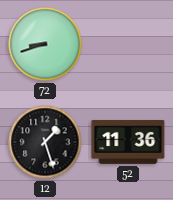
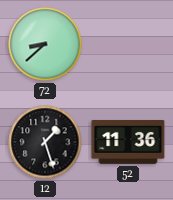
72: 8:42 -> 8:38 (45, 44)
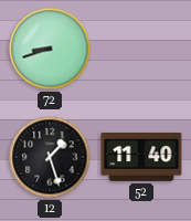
72: 8:38 -> 8:42 (50, 49)
52: 11:36 -> 11:40 (141, 157)
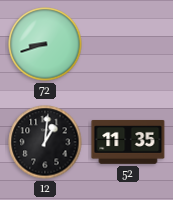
12: 1:27 -> 1:01 (45, 142)
52: 11:40 -> 11:35 (128, 142)
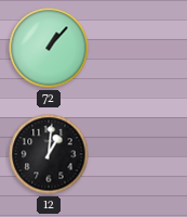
72: 8:42 -> 1:07 (49, 48)
52: 11:35 -> none (128, 142)
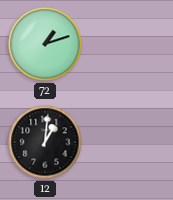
72: 1:07 -> 1:12 (45, 44)
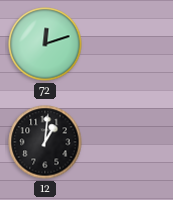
72: 1:12 -> 12:12 (45, 44)
